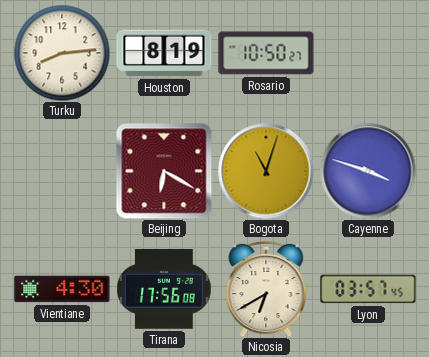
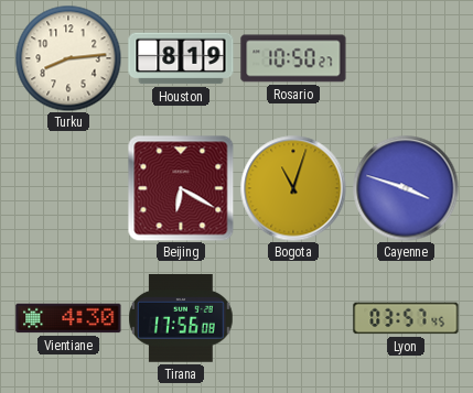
Nicosia: 6:40 -> none (266, 289)
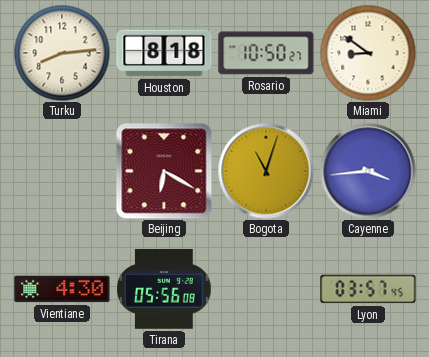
Houston: 8:19 -> 8:18 (164, 53)
Miami: none -> 8:51 (368, 53)
Cayenne: 3:48 -> 3:44 (368, 171)
Tirana: 17:56 -> 05:56 (165, 290)
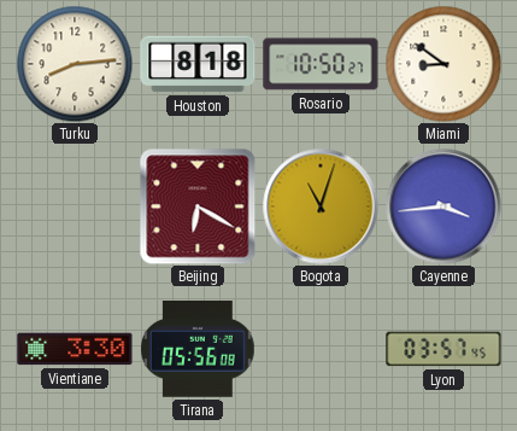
Vientiane: 4:30 -> 3:30 (75, 349)
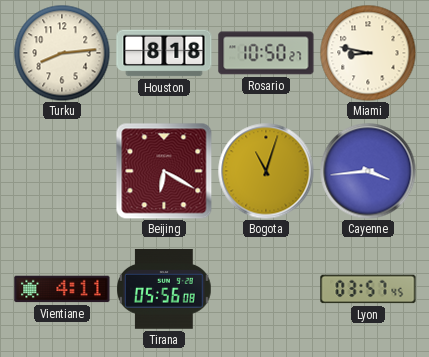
Miami: 8:51 -> 8:47 (368, 53)
Vientiane: 3:30 -> 4:11 (62, 289)
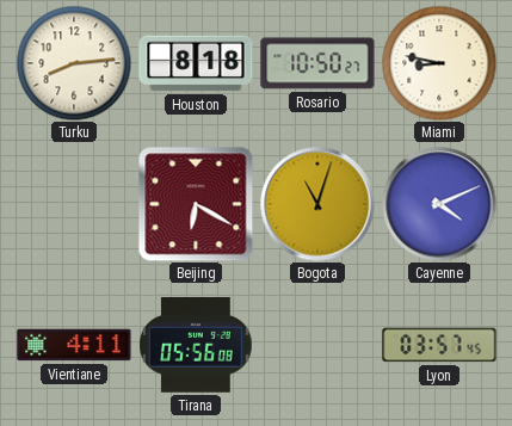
Cayenne: 3:44 -> 4:11 (439, 204)
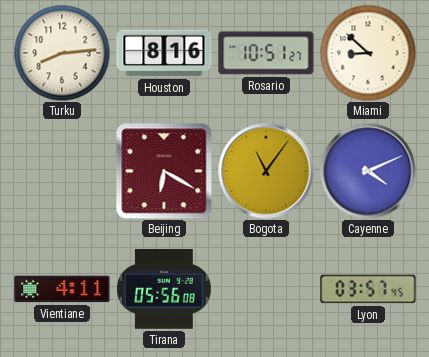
Houston: 8:18 -> 8:16 (164, 53)
Rosario: 10:50 -> 10:51 (266, 53)
Miami: 8:47 -> 8:52 (368, 53)
Bogota: 11:03 -> 11:06 (266, 171)
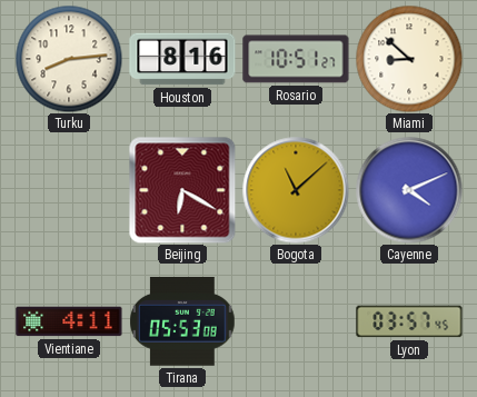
Bogota: 11:06 -> 11:08 (296, 190)
Tirana: 05:56 -> 05:53 (183, 322)
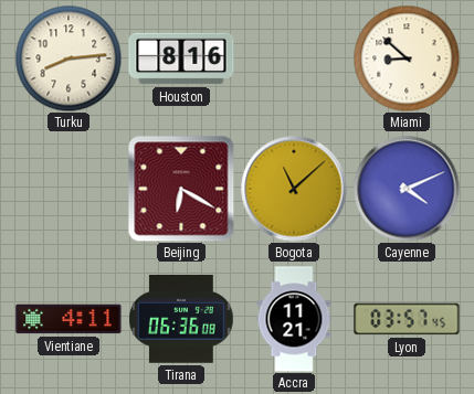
Rosario: 10:51 -> none (296, 59)
Tirana: 05:53 -> 06:36 (182, 320)
Accra: none -> 11:21 (294, 319)
